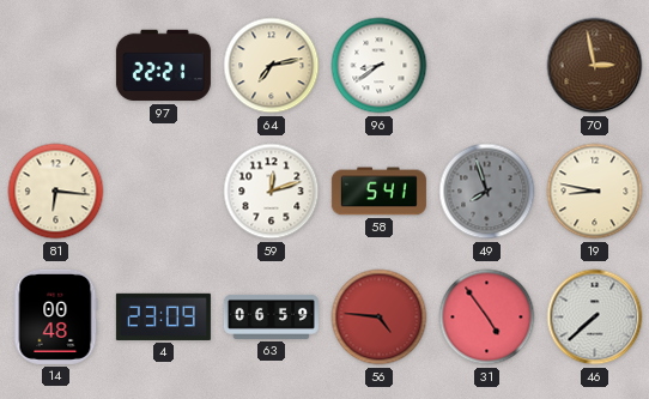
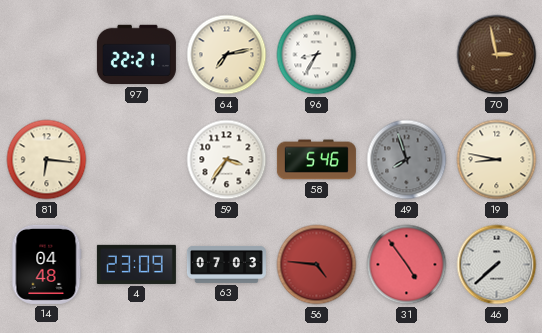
96: 8:39 -> 8:35 (317, 55)
59: 12:12 -> 3:36 (227, 160)
58: 5:41 -> 5:46 (316, 160)
14: 00:48 -> 04:48 (46, 264)
63: 06:59 -> 07:03 (226, 264)
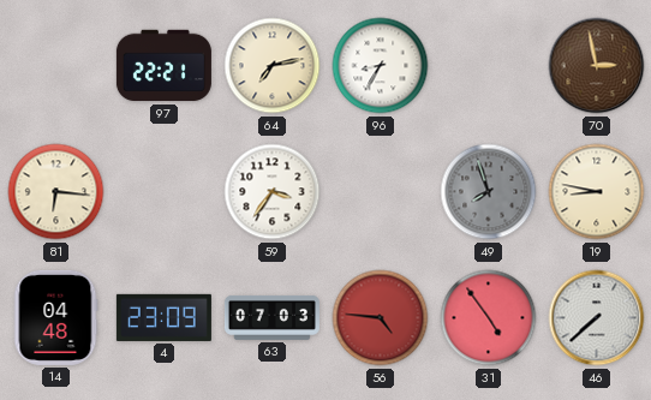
58: 5:46 -> none (316, 160)
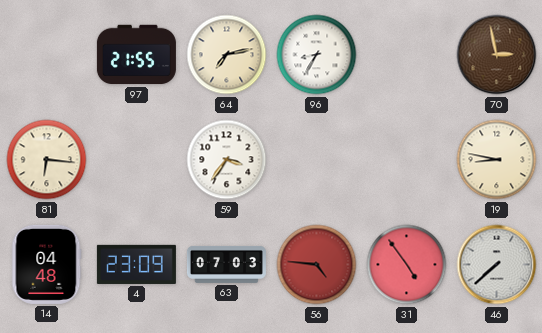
97: 22:21 -> 21:55 (136, 55)
49: 7:57 -> none (489, 192)
